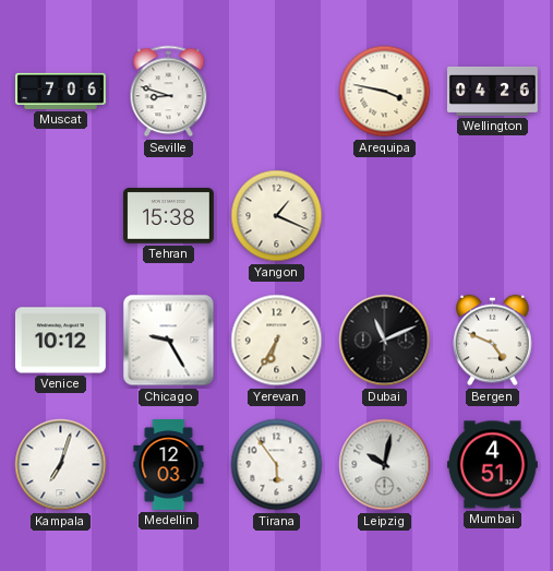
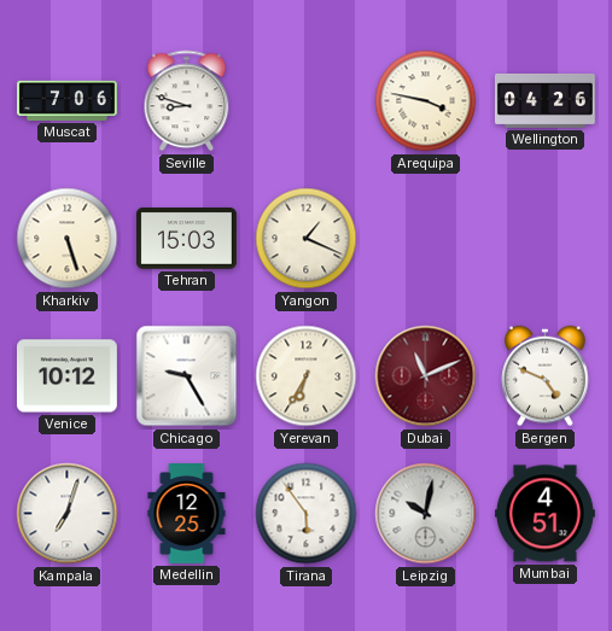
Kharkiv: none -> 5:27 (68, 239)
Tehran: 15:38 -> 15:03 (186, 239)
Dubai dial: black -> burgundy (426, 376)
Medellin: 12:03 -> 12:25 (187, 514)
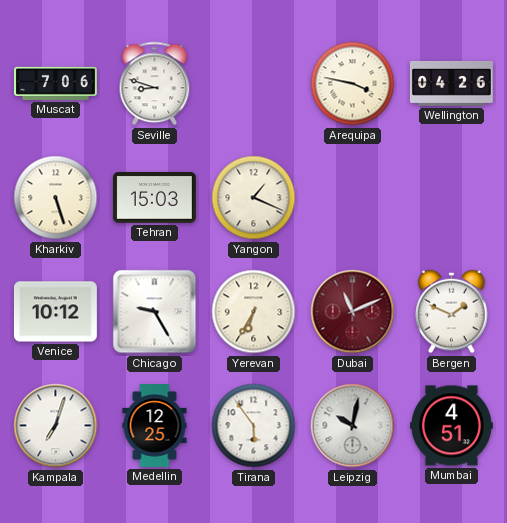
Bergen: 4:49 -> 1:49 (452, 312)
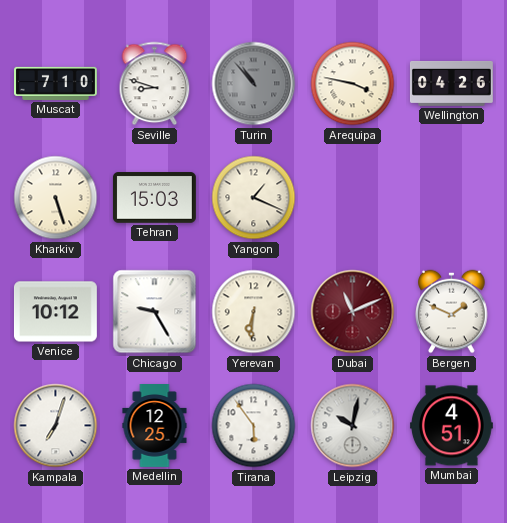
Muscat: 7:06 -> 7:10 (56, 83)
Turin: none -> 10:53 (254, 84)
Yerevan: 6:35 -> 6:31 (254, 312)
